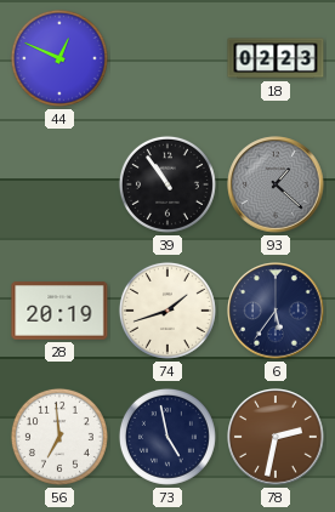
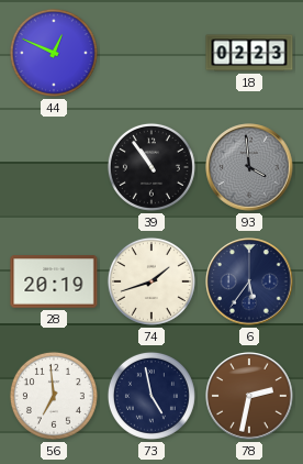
93: 1:22 -> 3:59 (249, 167)
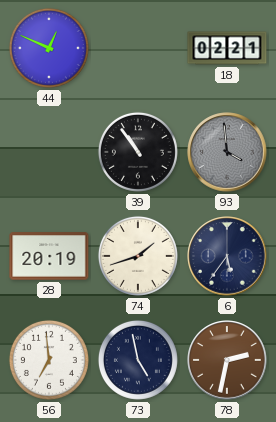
18: 02:23 -> 02:21 (227, 48)
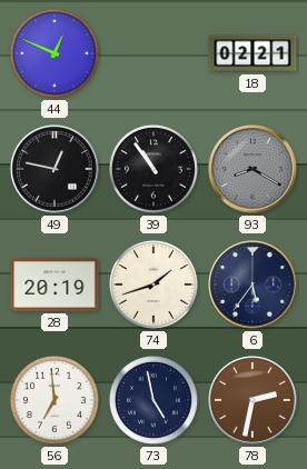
49: none -> 12:47 (55, 169)
93: 3:59 -> 8:20 (252, 169)
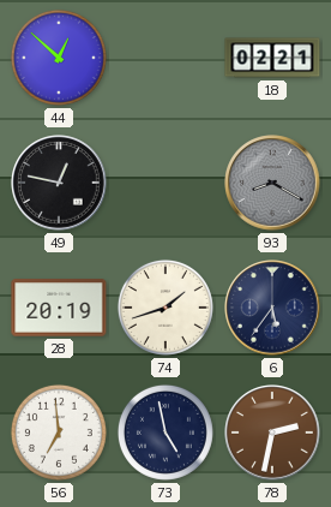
44: 12:49 -> 12:52 (59, 58)
39: 10:54 -> none (153, 169)
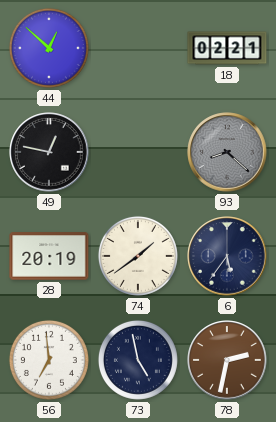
93: 8:20 -> 8:22 (227, 152)
74: 1:42 -> 1:39 (138, 256)
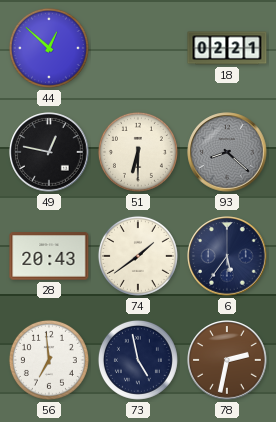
51: none -> 6:30 (138, 152)
28: 20:19 -> 20:43 (49, 256)
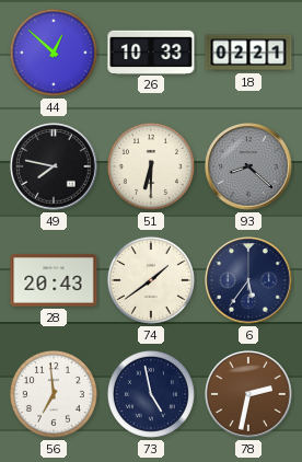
26: none -> 10:33 (151, 51)
49: 12:47 -> 7:47 (54, 166)
